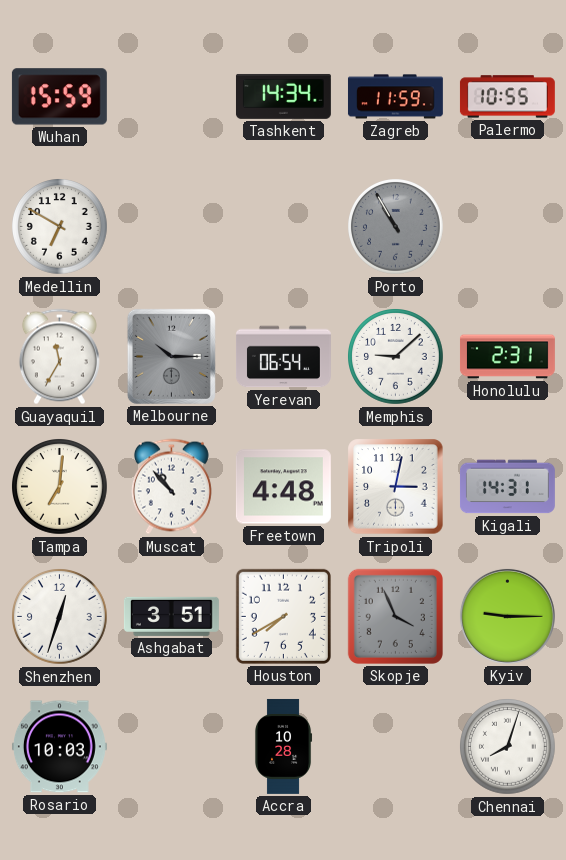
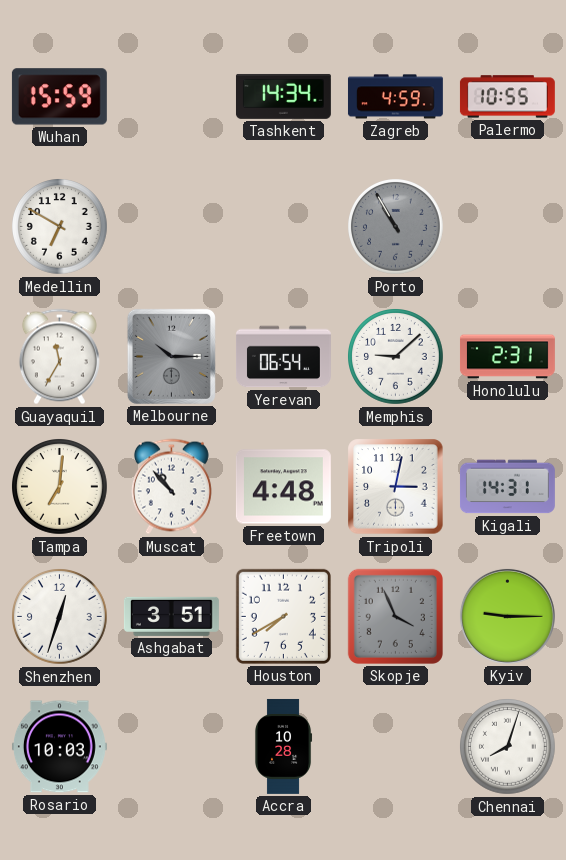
Zagreb: 11:59 -> 4:59 (395, 97)
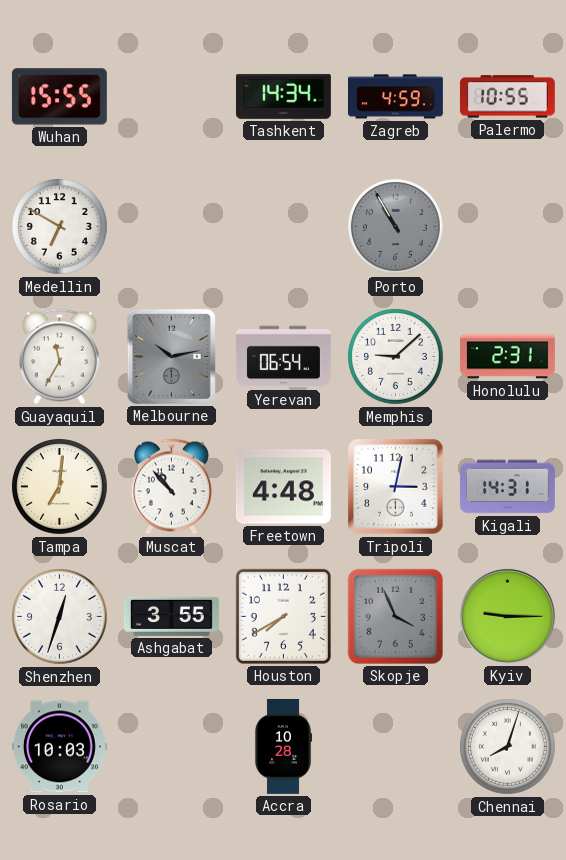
Wuhan: 15:59 -> 15:55 (59, 97)
Melbourne: 10:15 -> 10:13 (171, 356)
Ashgabat: 3:51 -> 3:55 (171, 616)
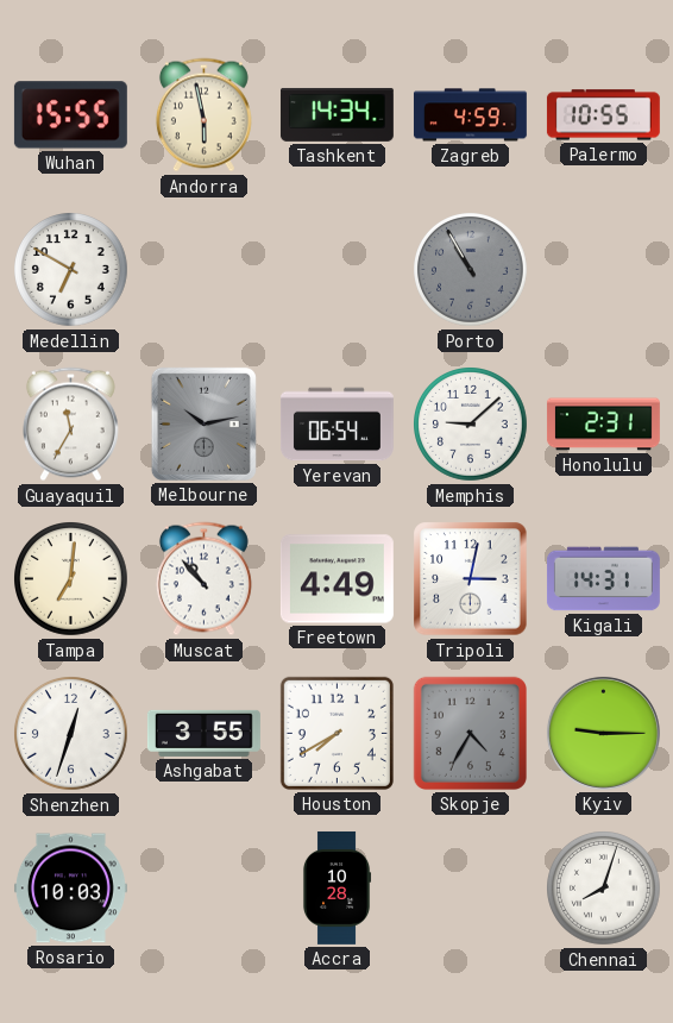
Andorra: none -> 5:58 (203, 115)
Freetown: 4:48 -> 4:49 (336, 579)
Skopje: 3:56 -> 4:35 (470, 733)
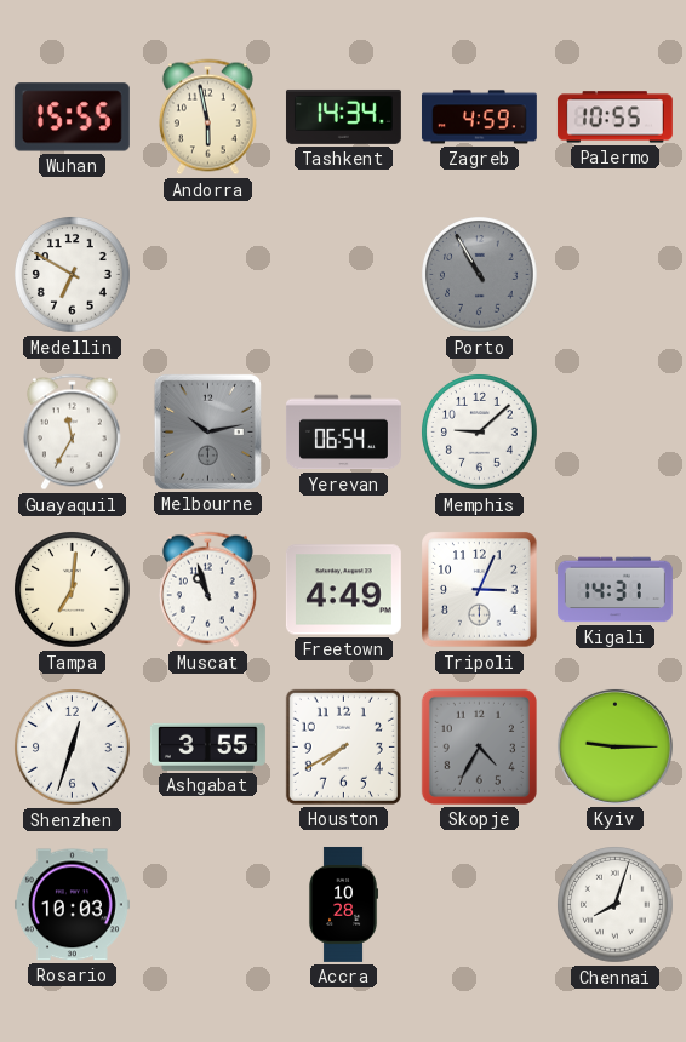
Honolulu: 2:31 -> none (603, 425)
Muscat: 10:53 -> 10:57 (207, 590)
Tripoli: 3:02 -> 3:04 (480, 590)
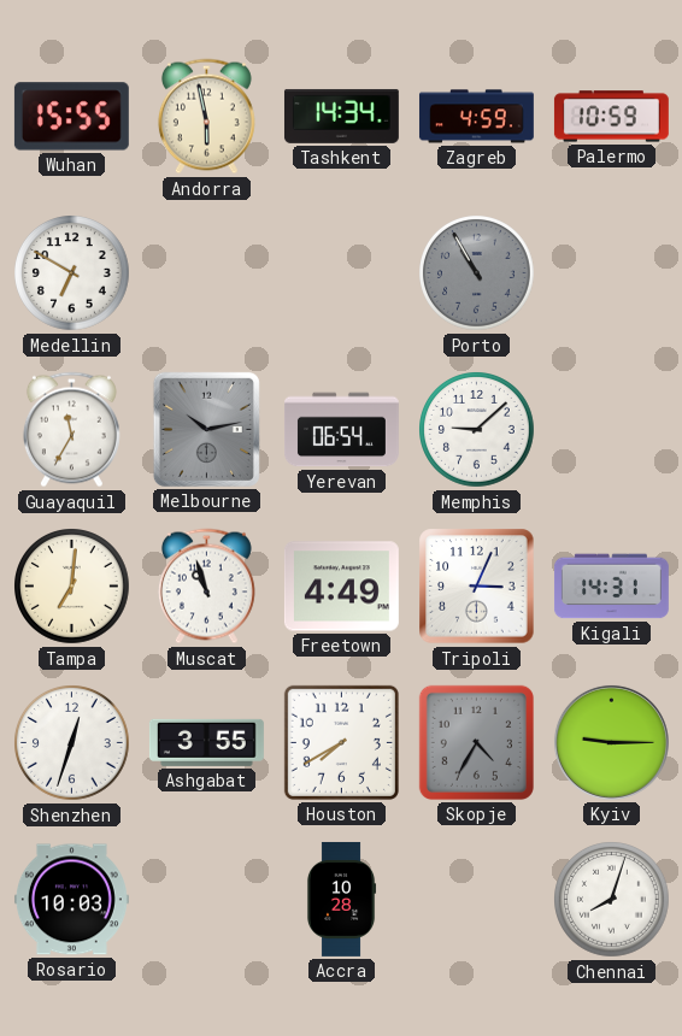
Palermo: 10:55 -> 10:59 (611, 117)
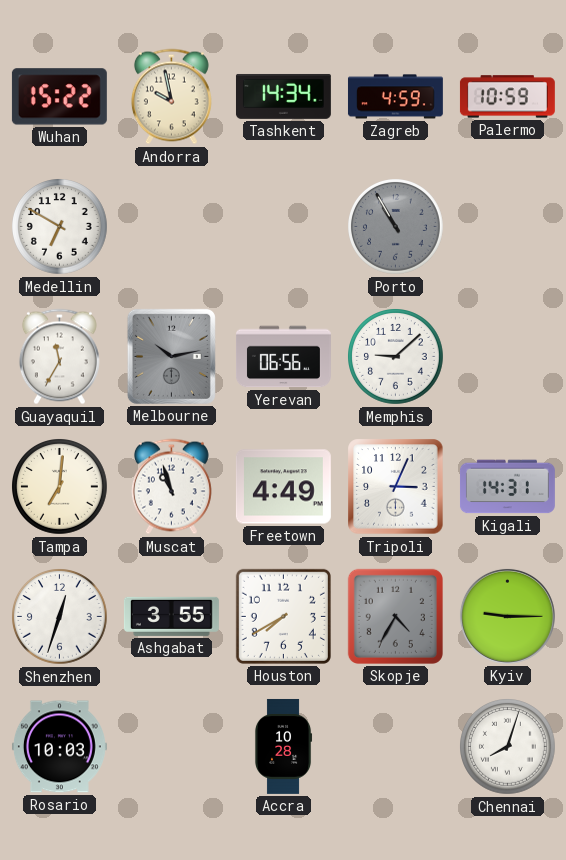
Wuhan: 15:55 -> 15:22 (59, 97)
Andorra: 5:58 -> 9:58 (171, 97)
Yerevan: 06:54 -> 06:56 (283, 357)
